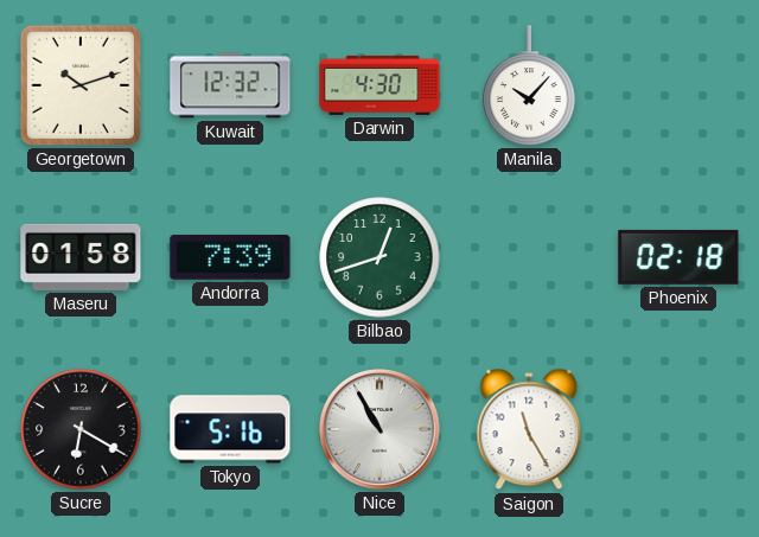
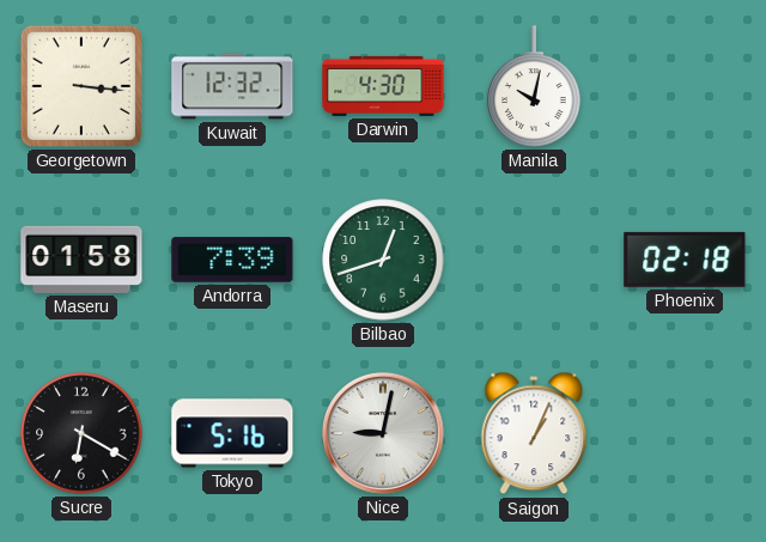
Georgetown: 10:12 -> 3:16 (81, 86)
Manila: 10:07 -> 10:02 (534, 86)
Nice: 10:55 -> 9:02 (384, 434)
Saigon: 11:25 -> 1:04 (534, 433)
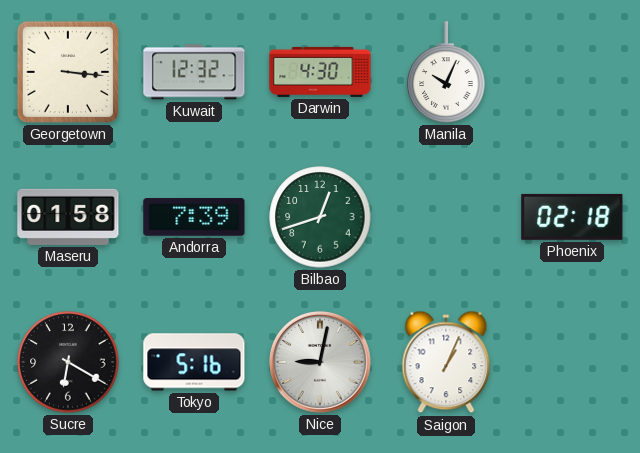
Manila: 10:02 -> 10:04 (446, 72)
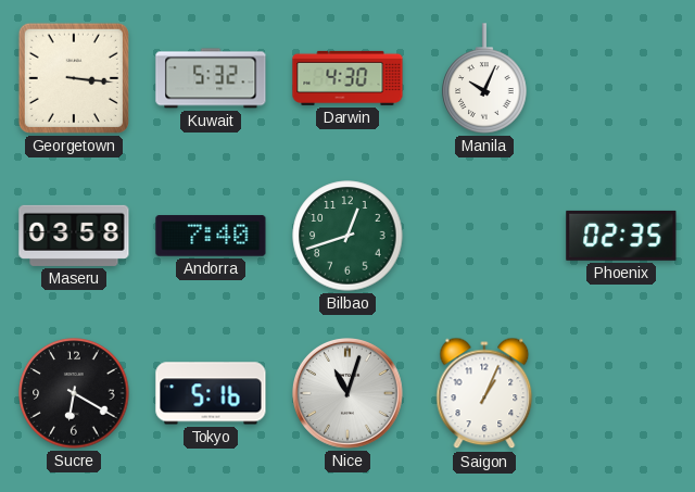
Kuwait: 12:32 -> 5:32 (211, 78)
Maseru: 01:58 -> 03:58 (74, 236)
Andorra: 7:39 -> 7:40 (211, 236)
Phoenix: 02:18 -> 02:35 (621, 236)
Nice: 9:02 -> 11:03 (349, 394)
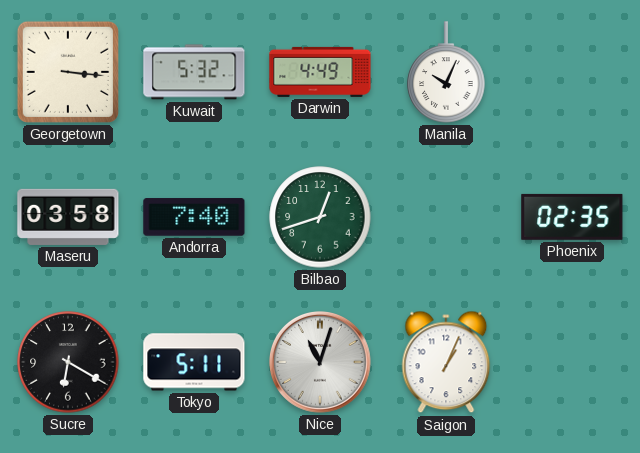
Darwin: 4:30 -> 4:49 (320, 72)
Tokyo: 5:16 -> 5:11 (194, 362)
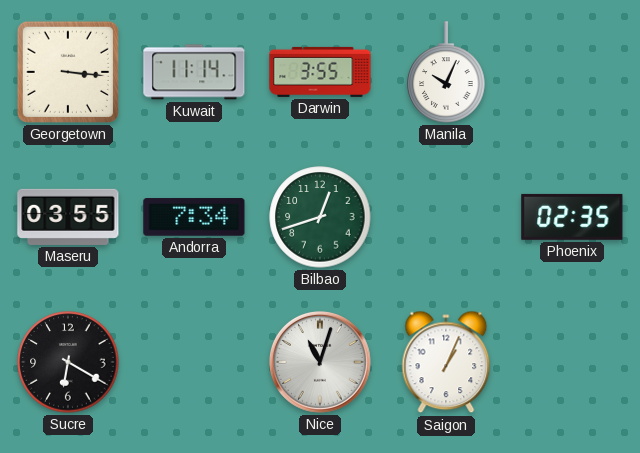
Kuwait: 5:32 -> 11:14 (194, 72)
Darwin: 4:49 -> 3:55 (320, 72)
Maseru: 03:58 -> 03:55 (68, 217)
Andorra: 7:40 -> 7:34 (194, 217)
Tokyo: 5:11 -> none (194, 362)
